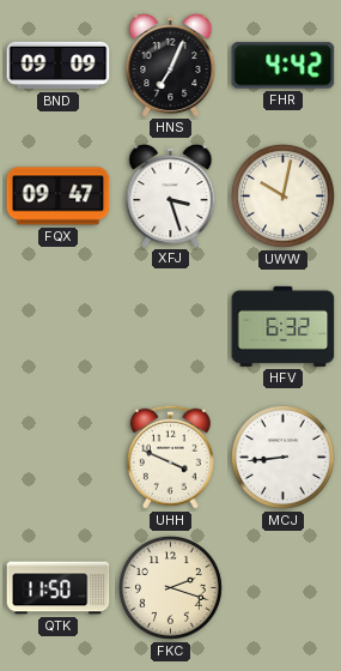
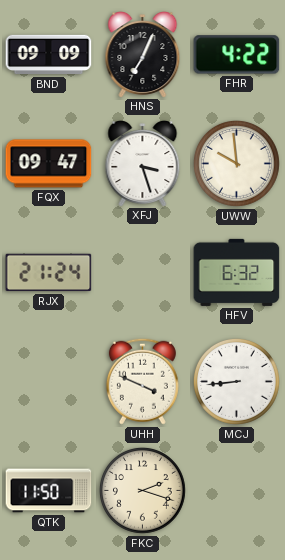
FHR: 4:42 -> 4:22 (237, 55)
UWW: 10:02 -> 9:59 (237, 164)
RJX: none -> 21:24 (49, 273)
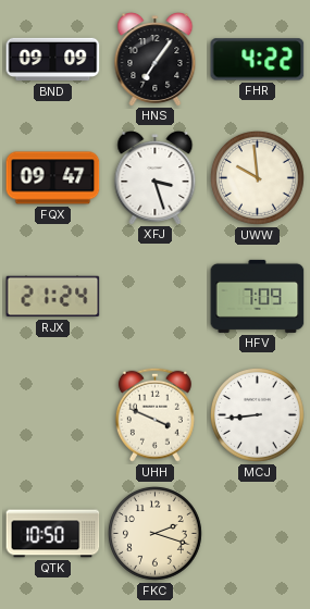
HNS: 7:04 -> 7:06 (156, 60)
HFV: 6:32 -> 7:09 (258, 296)
QTK: 11:50 -> 10:50 (53, 534)
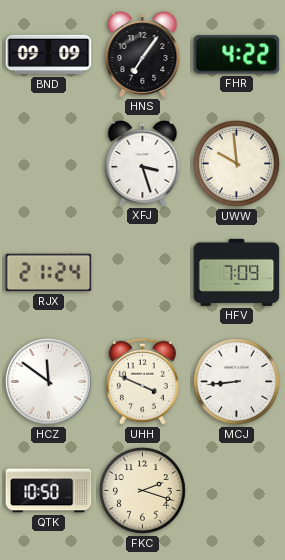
FQX: 09:47 -> none (53, 178)
HCZ: none -> 11:51 (49, 382)
